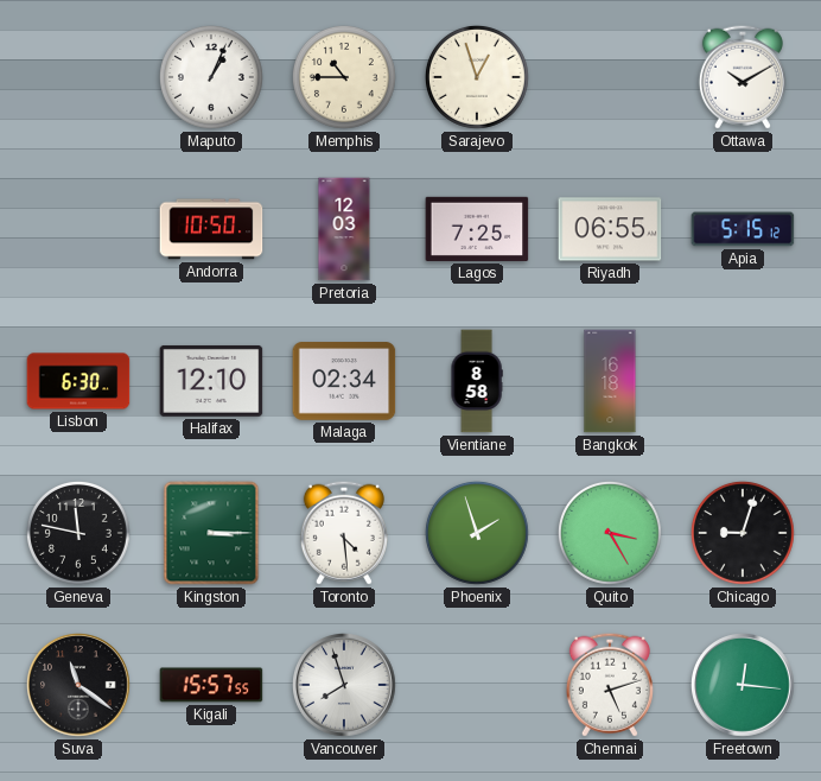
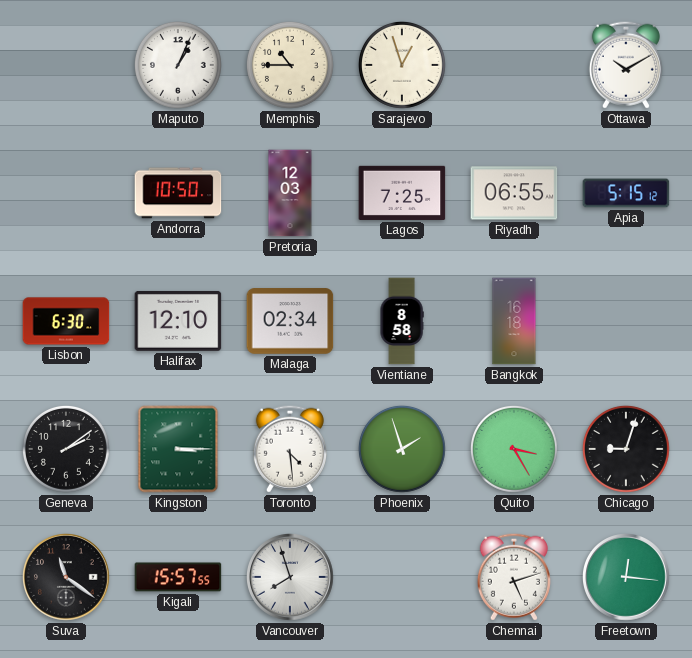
Geneva: 11:47 -> 2:09 (67, 450)
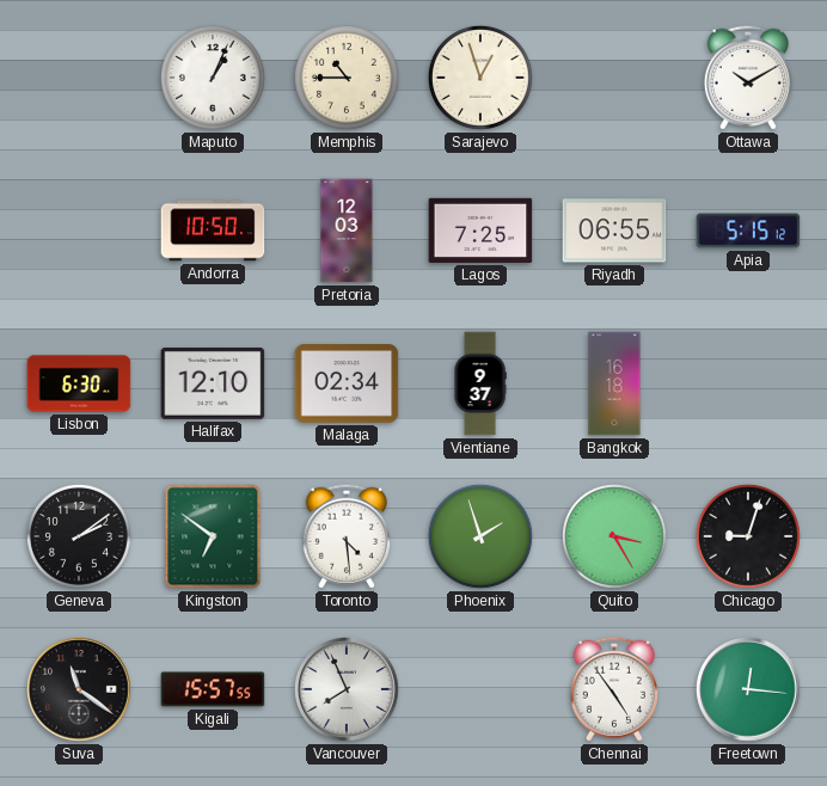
Vientiane: 8:58 -> 9:37 (480, 383)
Kingston: 3:15 -> 6:51 (213, 536)
Vancouver: 7:57 -> 7:56 (348, 690)
Chennai: 5:12 -> 4:54 (614, 689)
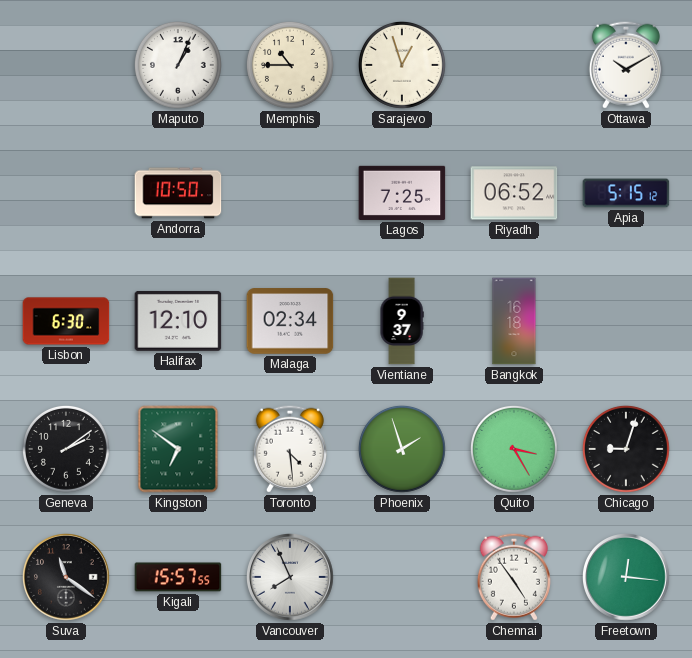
Pretoria: 12:03 -> none (347, 231)
Riyadh: 06:55 -> 06:52 (514, 193)
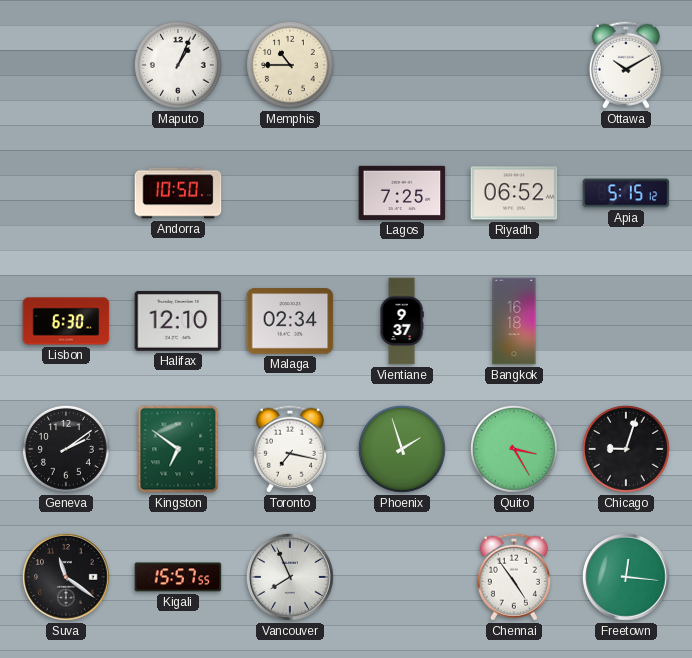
Sarajevo: 12:57 -> none (403, 66)
Toronto: 4:29 -> 7:17 (290, 449)
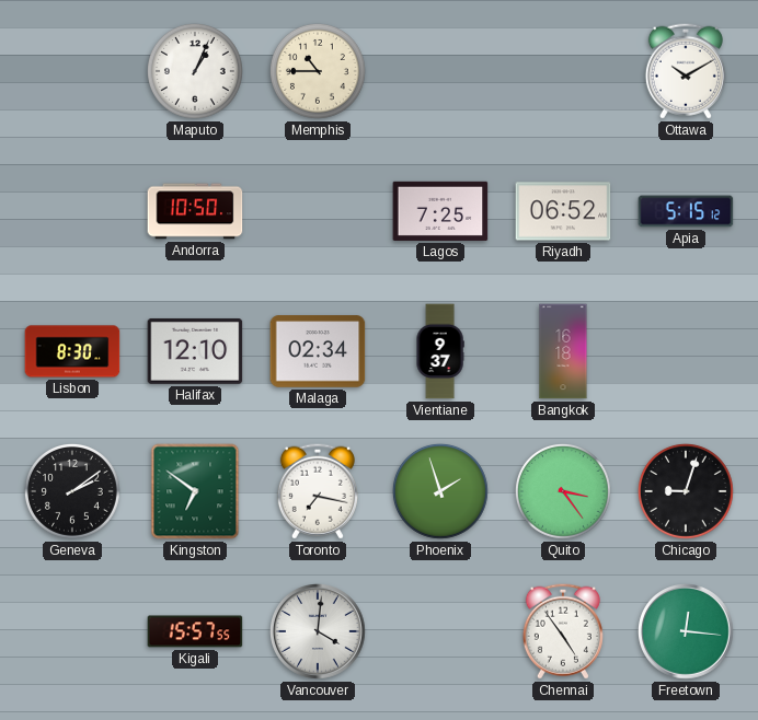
Lisbon: 6:30 -> 8:30 (72, 351)
Quito: 3:25 -> 3:24 (564, 492)
Suva: 11:21 -> none (67, 578)
Vancouver: 7:56 -> 4:01 (319, 632)
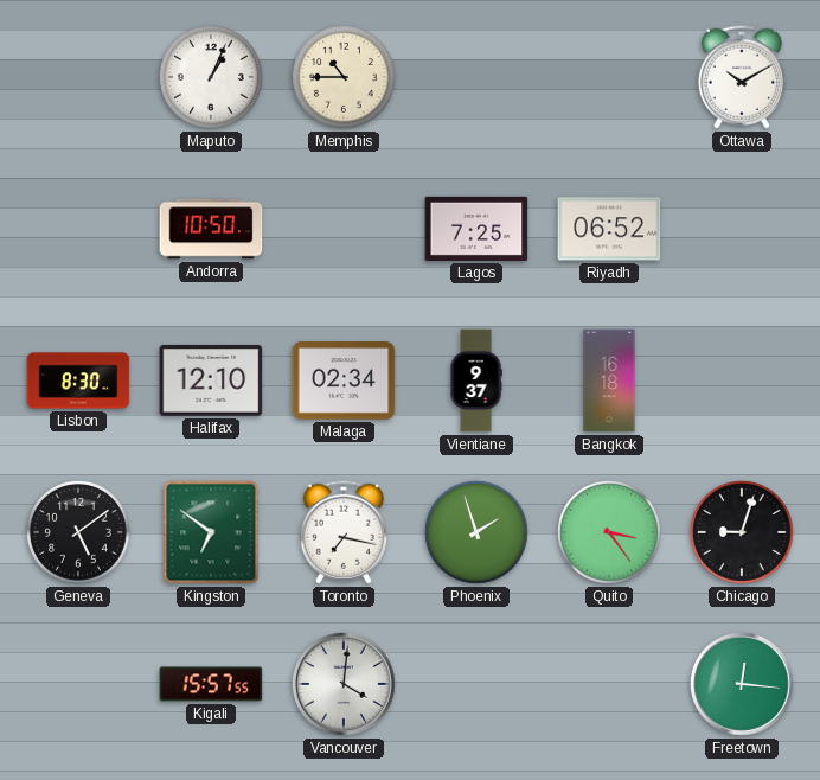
Apia: 5:15 -> none (686, 211)
Geneva: 2:09 -> 5:09 (79, 533)
Chennai: 4:54 -> none (563, 631)
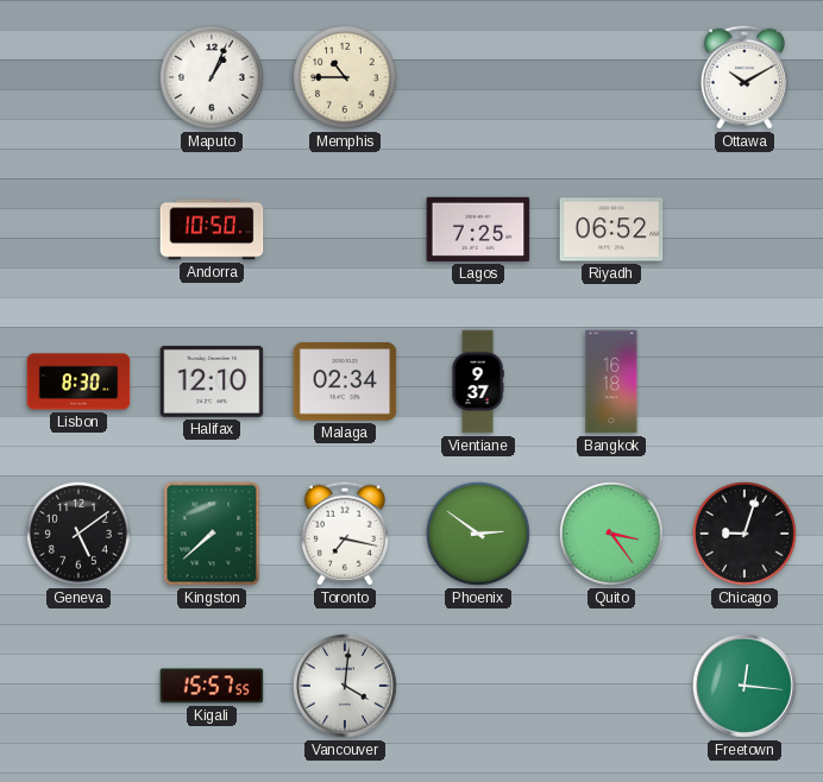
Kingston: 6:51 -> 7:38 (212, 534)
Phoenix: 1:57 -> 2:51 (479, 535)
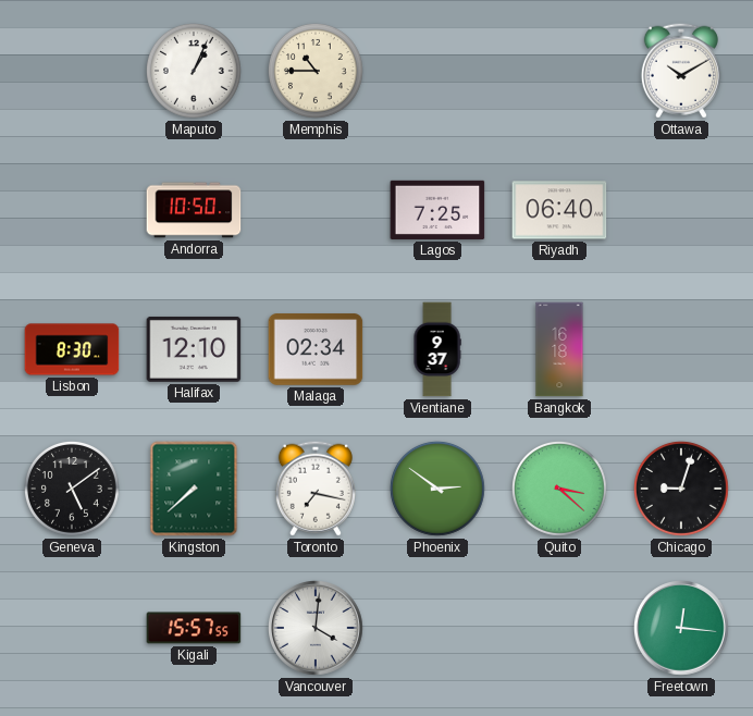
Riyadh: 06:52 -> 06:40 (559, 210)
Quito: 3:24 -> 3:22 (560, 490)
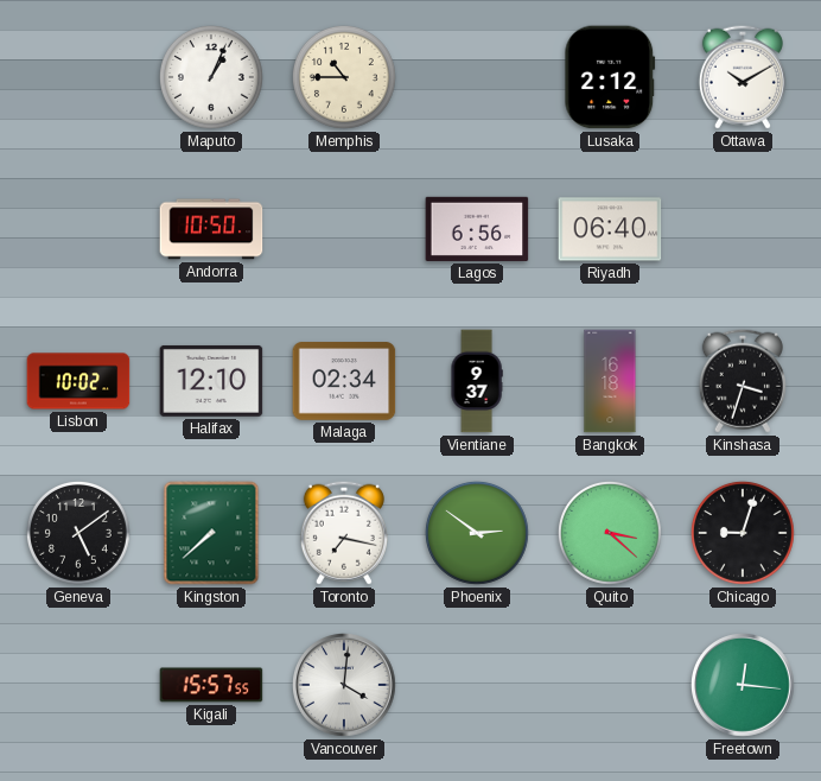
Lusaka: none -> 2:12 (610, 77)
Lagos: 7:25 -> 6:56 (477, 229)
Lisbon: 8:30 -> 10:02 (78, 381)
Kinshasa: none -> 3:33 (743, 381)
